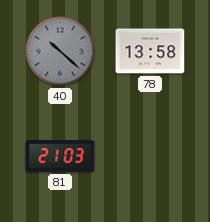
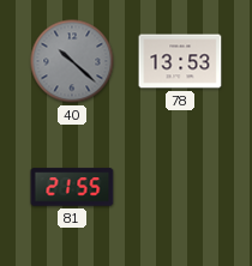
78: 13:58 -> 13:53 (180, 61)
81: 21:03 -> 21:55 (72, 187)
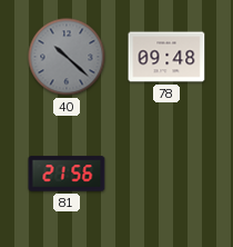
78: 13:53 -> 09:48 (166, 57)
81: 21:55 -> 21:56 (67, 174)
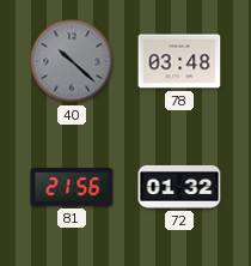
78: 09:48 -> 03:48 (179, 61)
72: none -> 01:32 (179, 187)
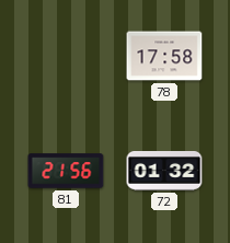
40: 10:22 -> none (72, 61)
78: 03:48 -> 17:58 (164, 56)
